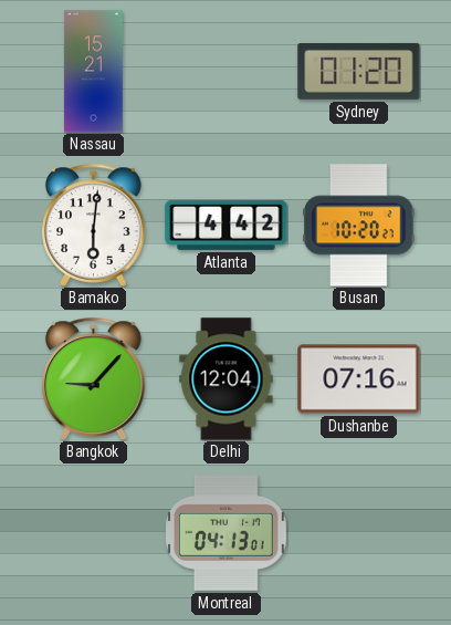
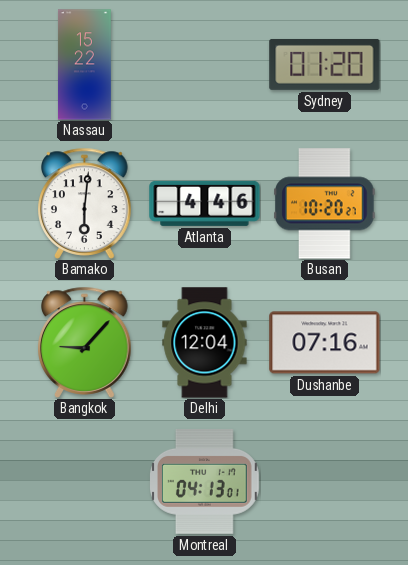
Nassau: 15:21 -> 15:22 (84, 65)
Atlanta: 4:42 -> 4:46 (205, 203)
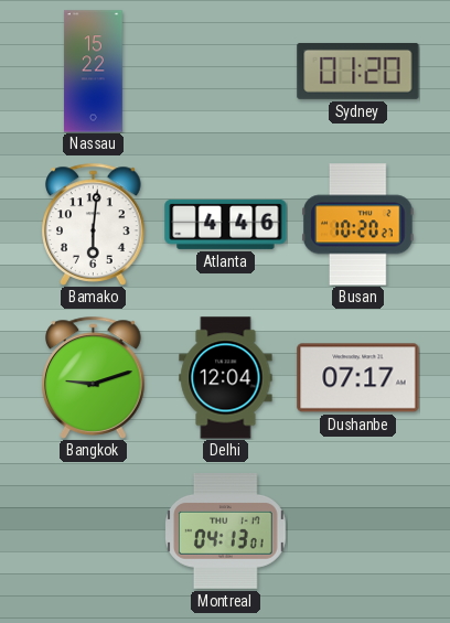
Bangkok: 9:07 -> 9:12 (94, 377)
Dushanbe: 07:16 -> 07:17 (358, 378)
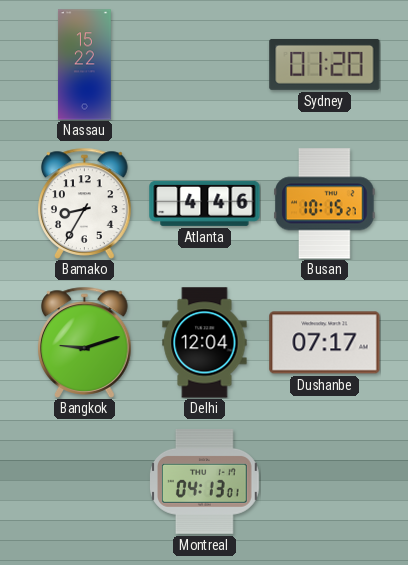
Bamako: 6:01 -> 8:35 (85, 203)
Busan: 10:20 -> 10:15 (325, 204)
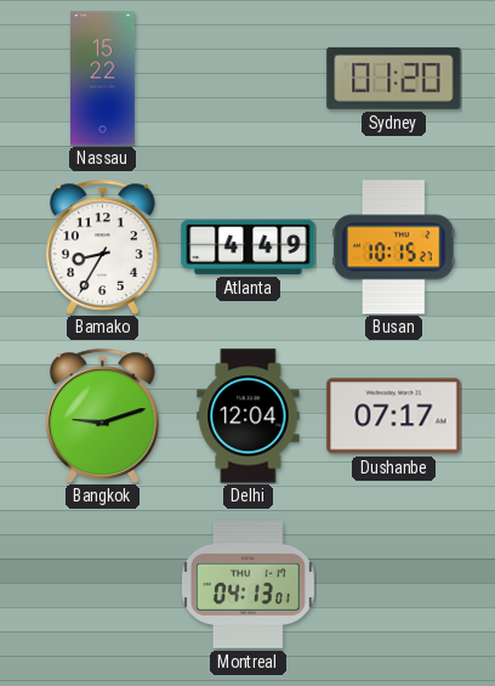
Atlanta: 4:46 -> 4:49 (249, 246)
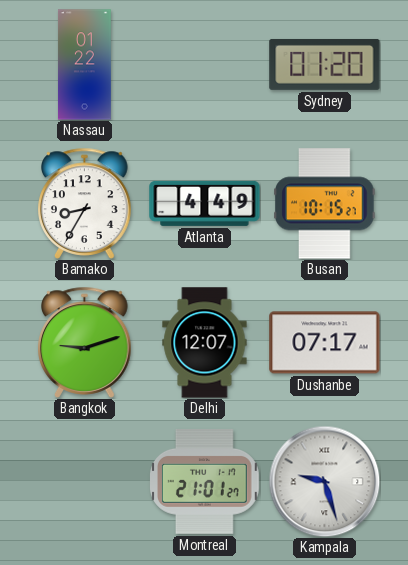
Nassau: 15:22 -> 01:22 (84, 65)
Delhi: 12:04 -> 12:07 (205, 343)
Montreal: 04:13 -> 21:01 (205, 482)
Kampala: none -> 9:27 (324, 481)
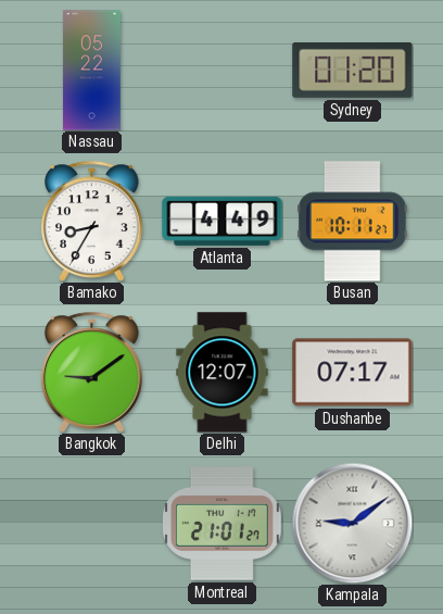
Nassau: 01:22 -> 05:22 (91, 71)
Busan: 10:15 -> 10:11 (353, 222)
Bangkok: 9:12 -> 9:09 (92, 372)
Kampala: 9:27 -> 9:09 (352, 523)
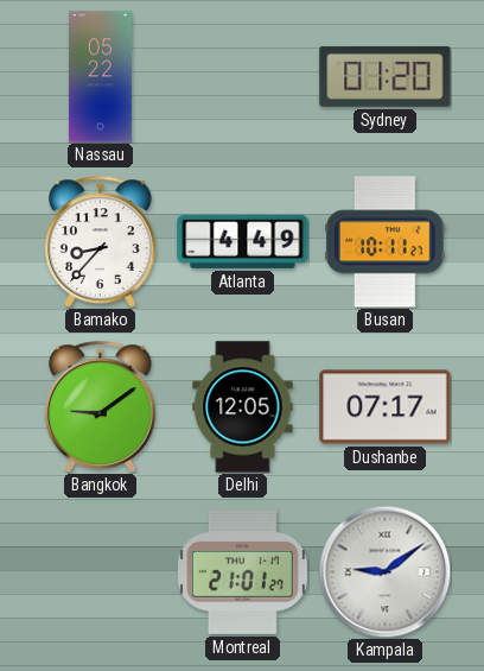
Bamako: 8:35 -> 8:37 (101, 241)
Delhi: 12:07 -> 12:05 (243, 407)
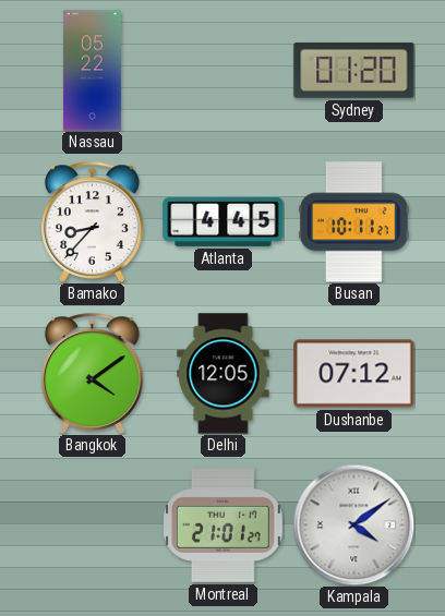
Atlanta: 4:49 -> 4:45 (224, 221)
Bangkok: 9:09 -> 4:09 (93, 373)
Dushanbe: 07:17 -> 07:12 (354, 374)
Kampala: 9:09 -> 4:09 (353, 524)
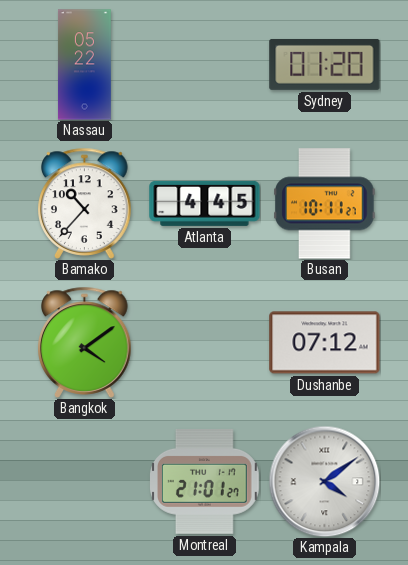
Bamako: 8:37 -> 10:37 (85, 203)
Delhi: 12:05 -> none (224, 374)
